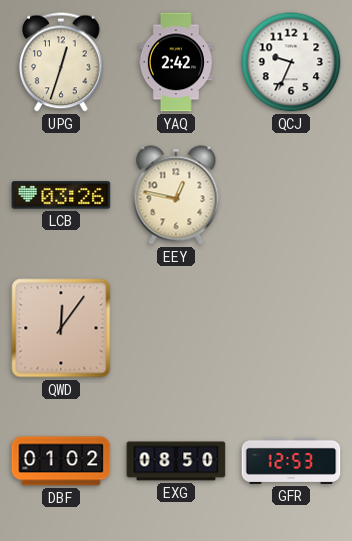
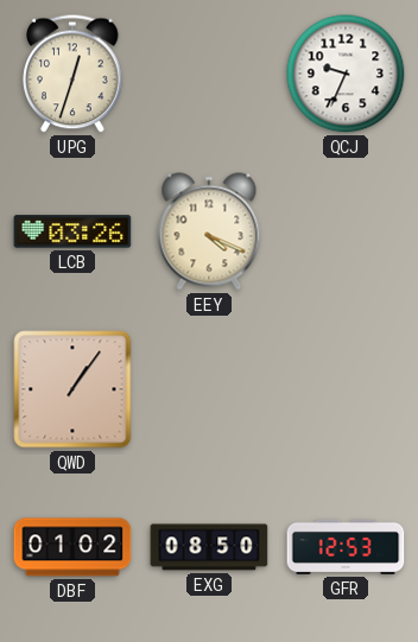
YAQ: 2:42 -> none (176, 62)
EEY: 12:47 -> 4:19 (209, 231)
QWD: 12:06 -> 1:06 (72, 389)
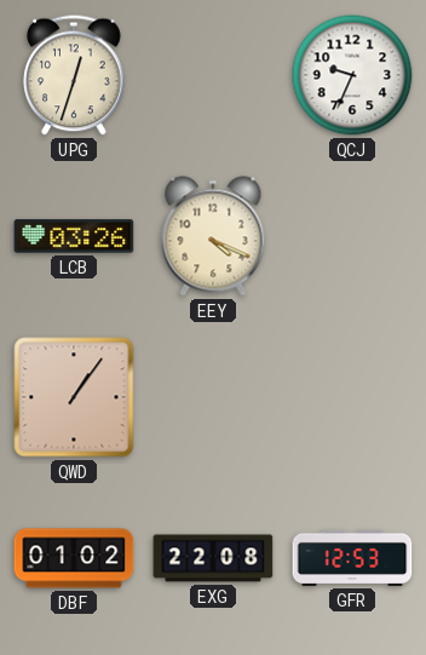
EXG: 08:50 -> 22:08 (213, 558)
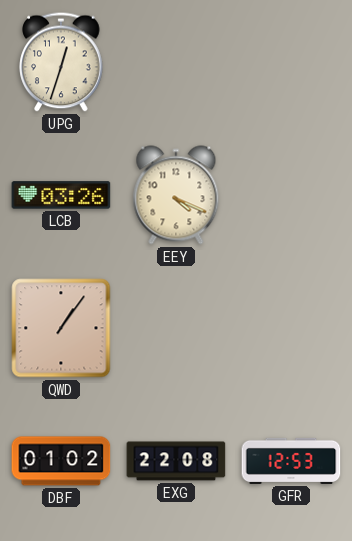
QCJ: 9:34 -> none (352, 75)
